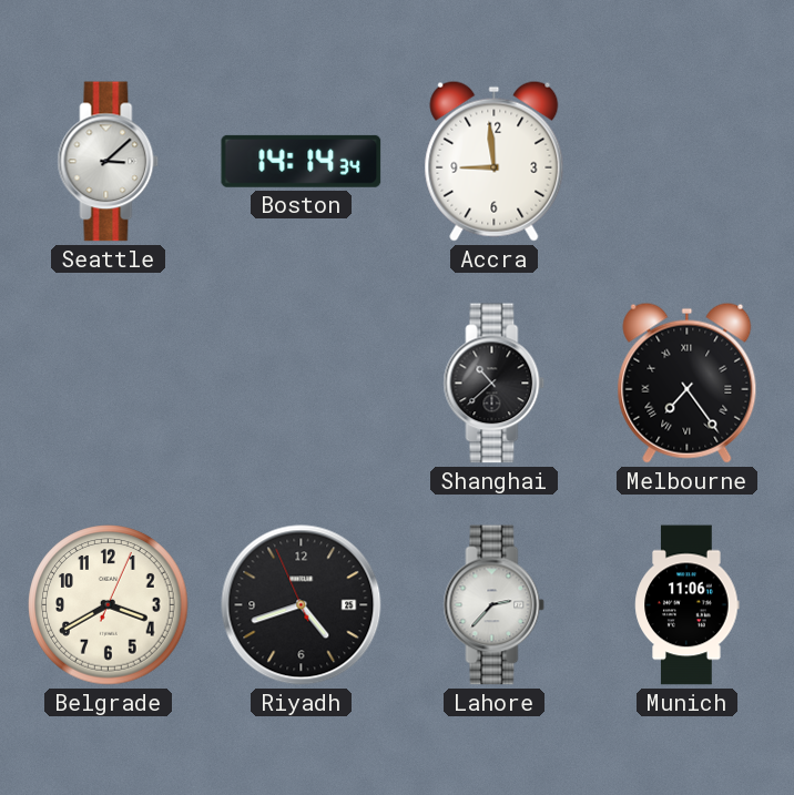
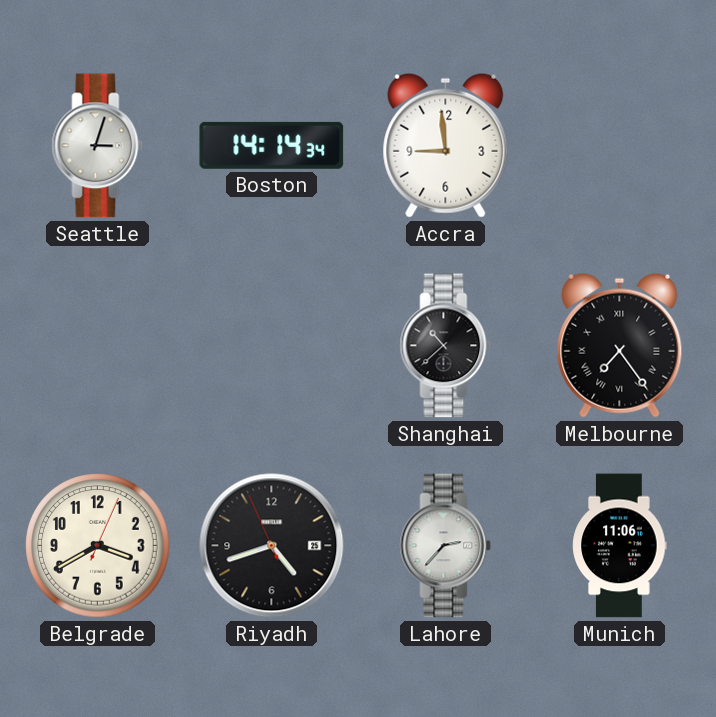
Seattle: 3:08 -> 3:03 (98, 146)
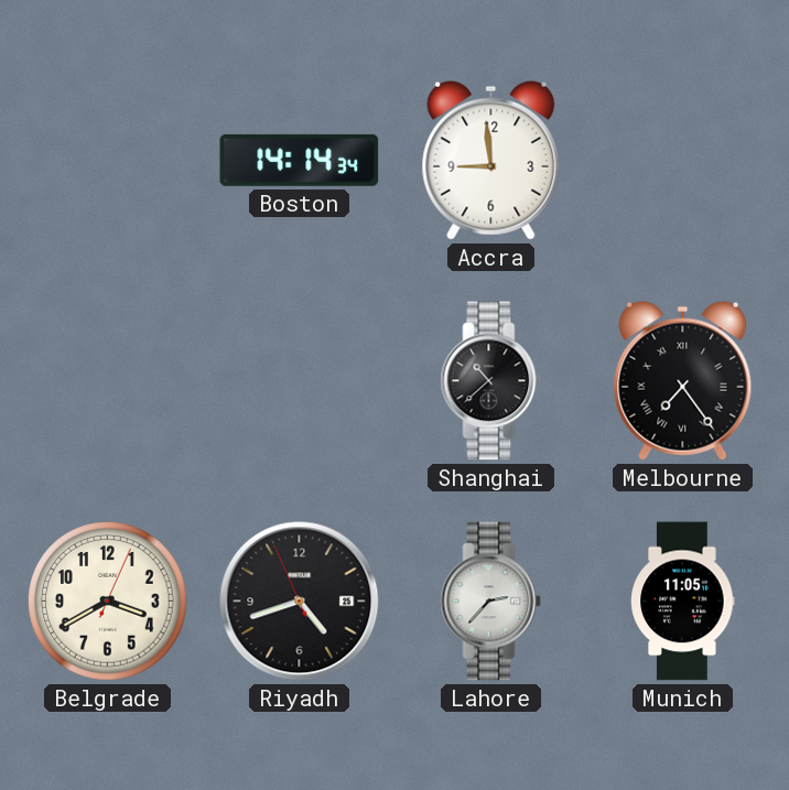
Seattle: 3:03 -> none (98, 146)
Munich: 11:06 -> 11:05 (683, 602)
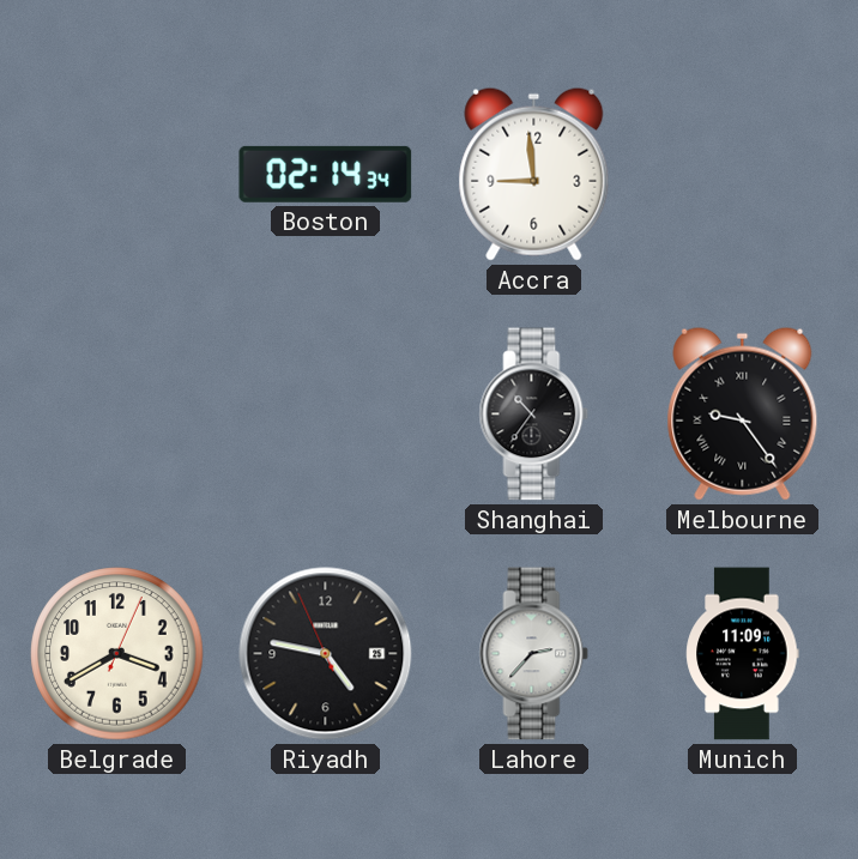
Boston: 14:14 -> 02:14 (326, 174)
Shanghai: 10:38 -> 10:36 (534, 415)
Melbourne: 7:24 -> 9:24 (743, 413)
Riyadh: 4:41 -> 4:46 (326, 654)
Munich: 11:05 -> 11:09 (743, 654)
